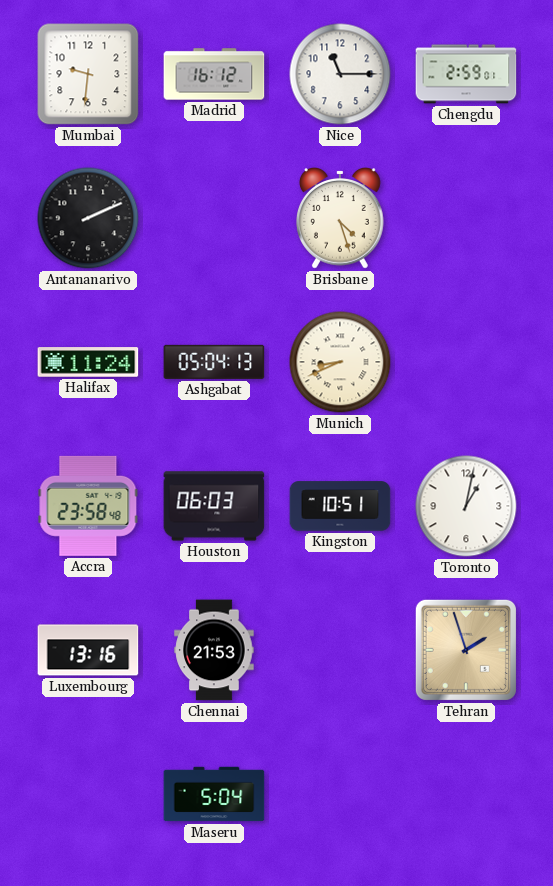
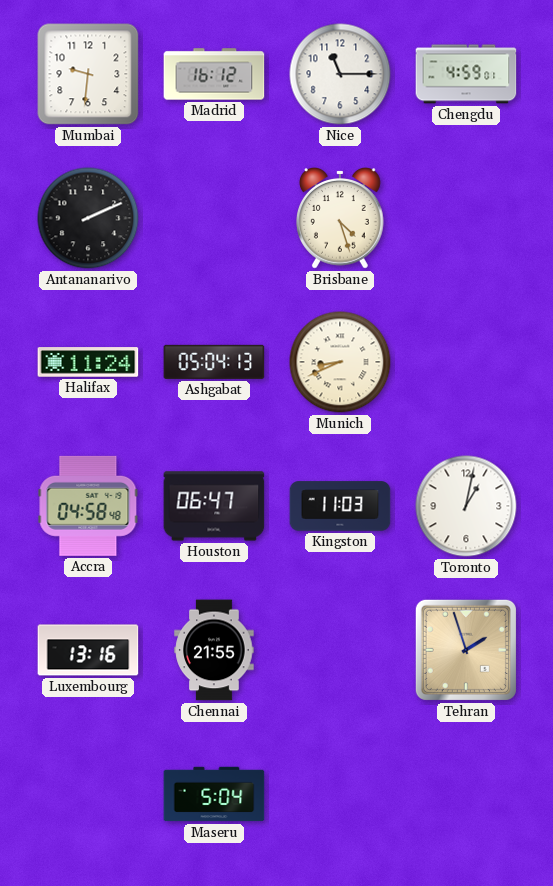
Chengdu: 2:59 -> 4:59 (466, 74)
Accra: 23:58 -> 04:58 (88, 506)
Houston: 06:03 -> 06:47 (214, 506)
Kingston: 10:51 -> 11:03 (340, 506)
Chennai: 21:53 -> 21:55 (214, 650)
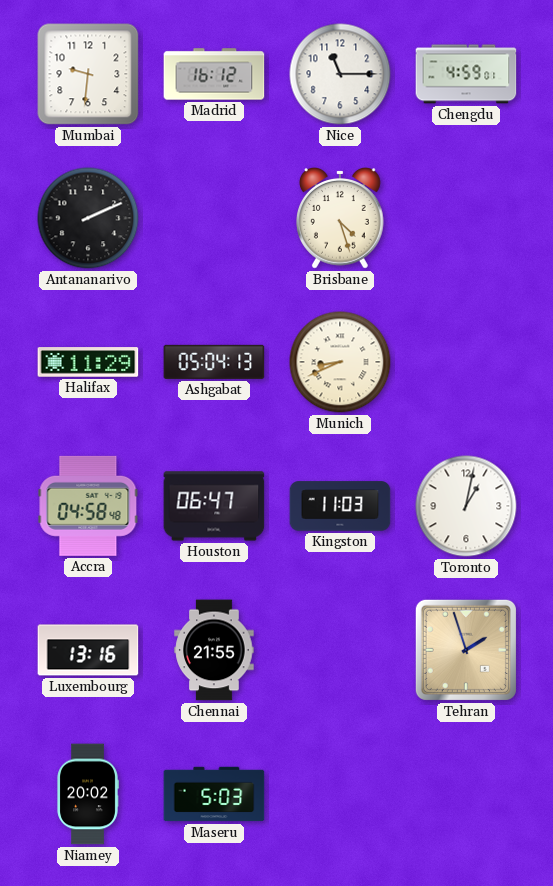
Halifax: 11:24 -> 11:29 (88, 362)
Niamey: none -> 20:02 (88, 794)
Maseru: 5:04 -> 5:03 (214, 794)
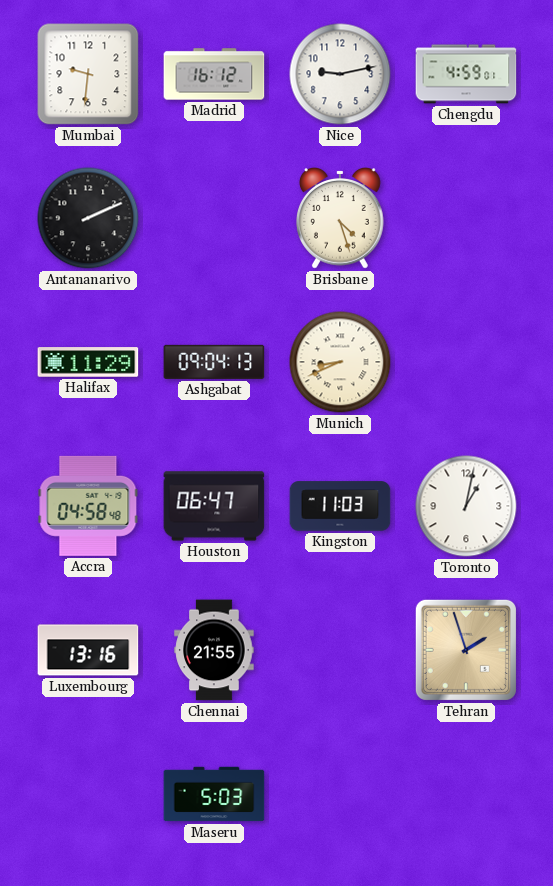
Nice: 11:15 -> 9:13 (340, 74)
Ashgabat: 05:04 -> 09:04 (214, 362)
Niamey: 20:02 -> none (88, 794)
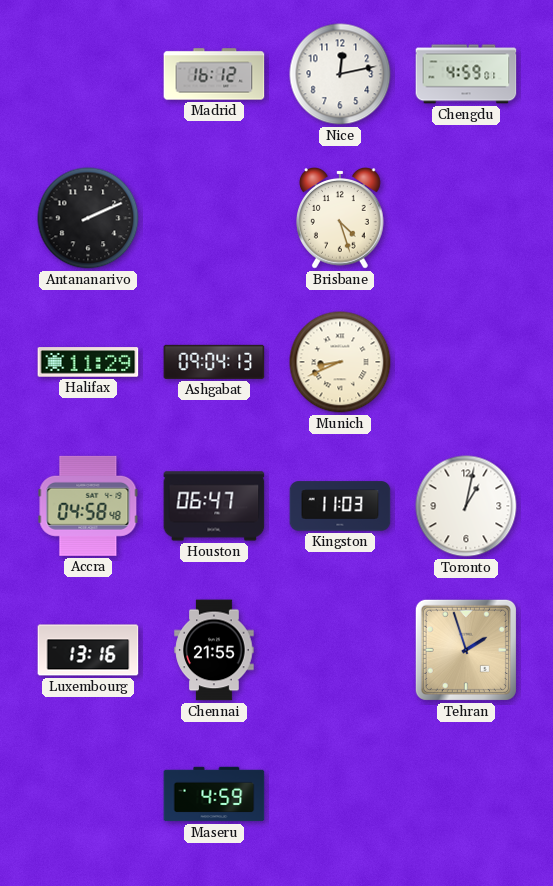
Mumbai: 9:31 -> none (88, 74)
Nice: 9:13 -> 12:13 (340, 74)
Maseru: 5:03 -> 4:59 (214, 794)
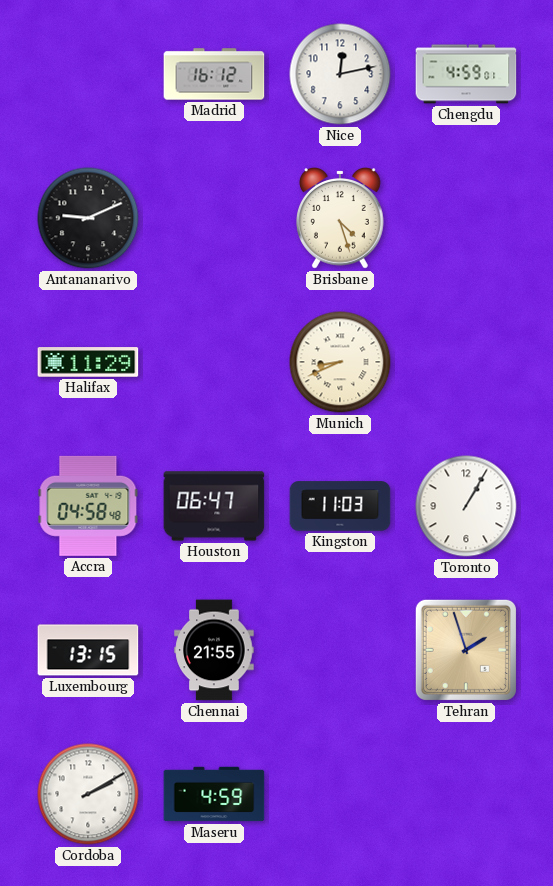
Antananarivo: 2:11 -> 9:11 (88, 218)
Ashgabat: 09:04 -> none (214, 362)
Toronto: 1:02 -> 1:05 (466, 506)
Luxembourg: 13:16 -> 13:15 (88, 650)
Cordoba: none -> 2:10 (88, 794)
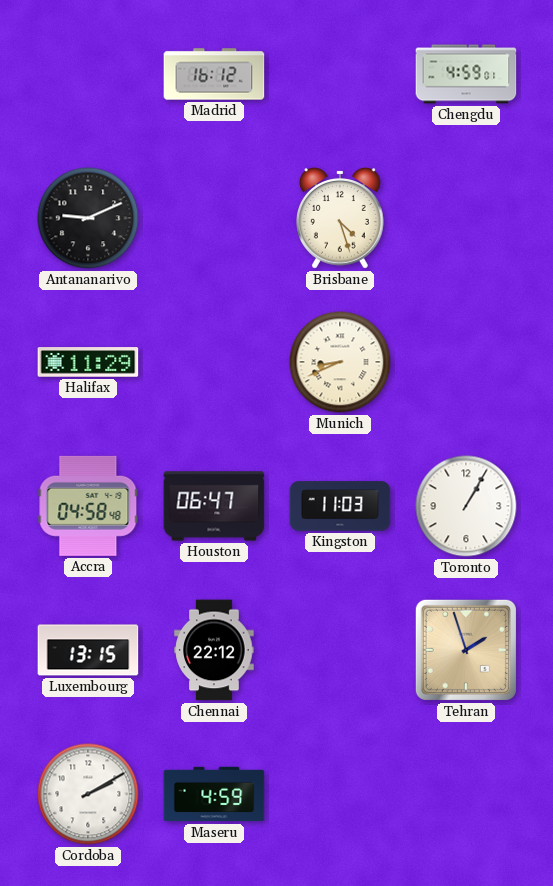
Nice: 12:13 -> none (340, 74)
Chennai: 21:55 -> 22:12 (214, 650)
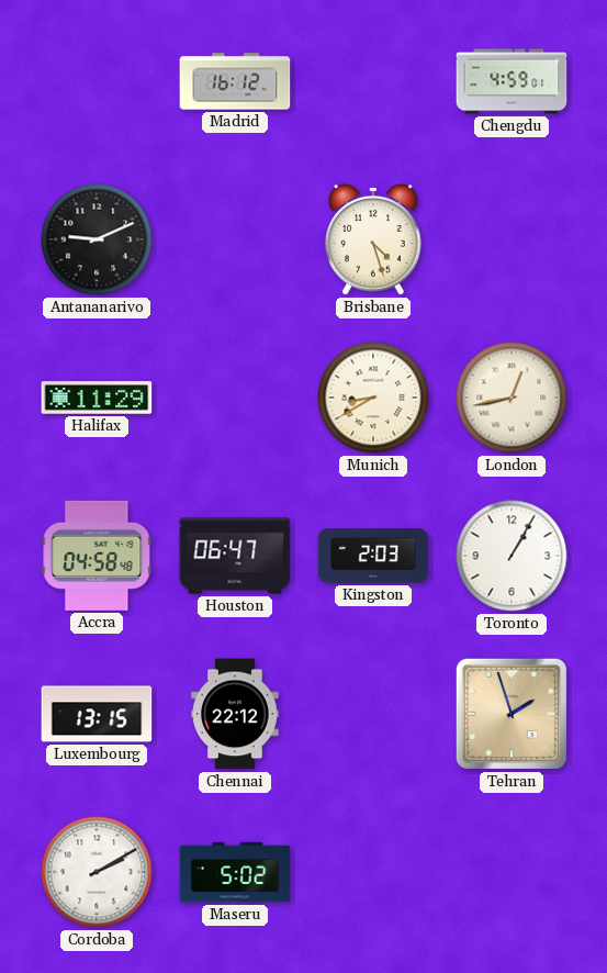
Munich: 8:41 -> 8:40 (373, 398)
London: none -> 12:43 (512, 398)
Kingston: 11:03 -> 2:03 (373, 556)
Maseru: 4:59 -> 5:02 (235, 872)
